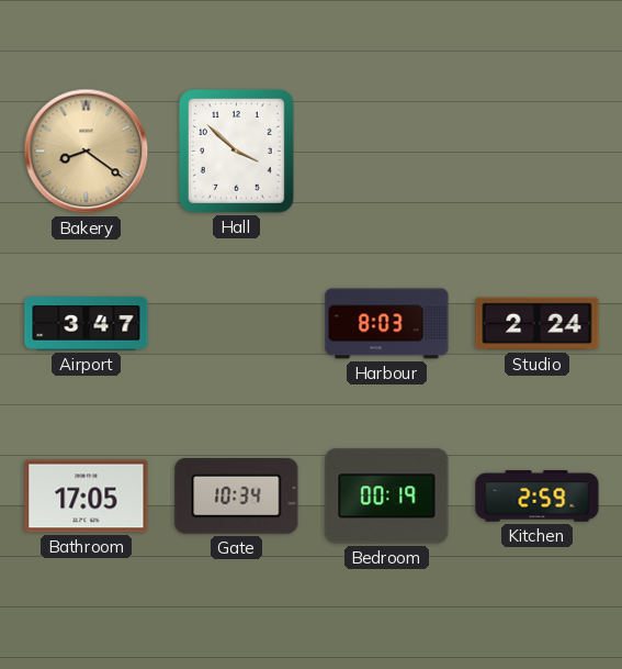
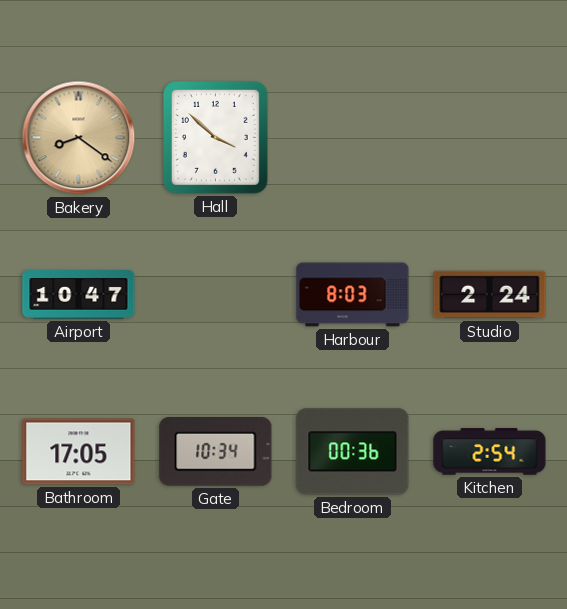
Airport: 3:47 -> 10:47 (79, 295)
Bedroom: 00:19 -> 00:36 (353, 452)
Kitchen: 2:59 -> 2:54 (490, 452)
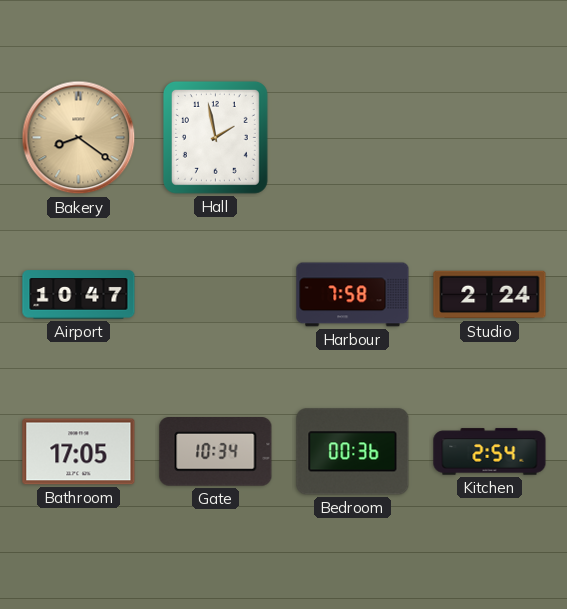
Hall: 3:52 -> 1:58 (215, 137)
Harbour: 8:03 -> 7:58 (353, 295)
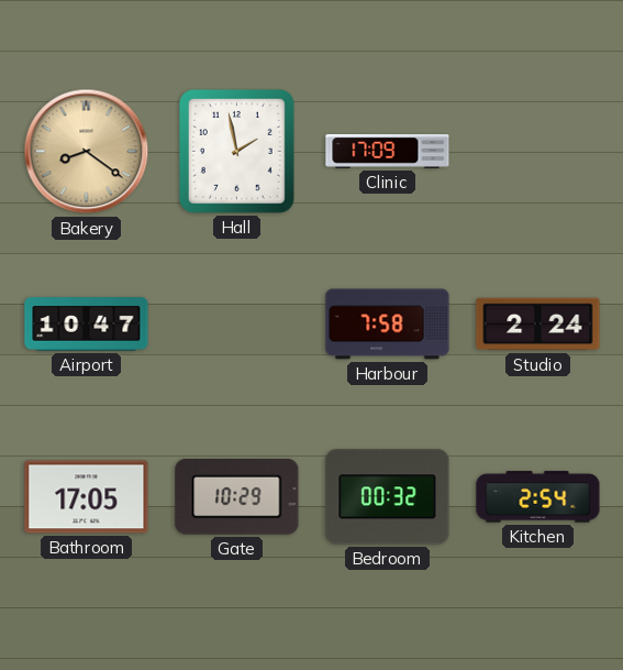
Clinic: none -> 17:09 (388, 152)
Gate: 10:34 -> 10:29 (237, 497)
Bedroom: 00:36 -> 00:32 (388, 497)
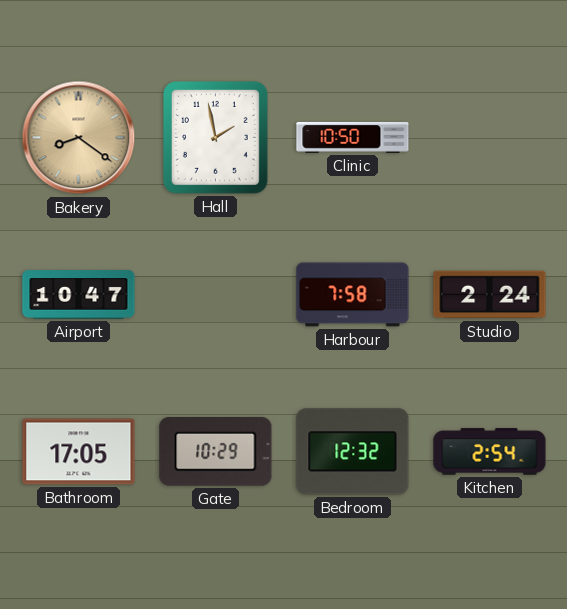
Clinic: 17:09 -> 10:50 (353, 138)
Bedroom: 00:32 -> 12:32 (353, 452)
